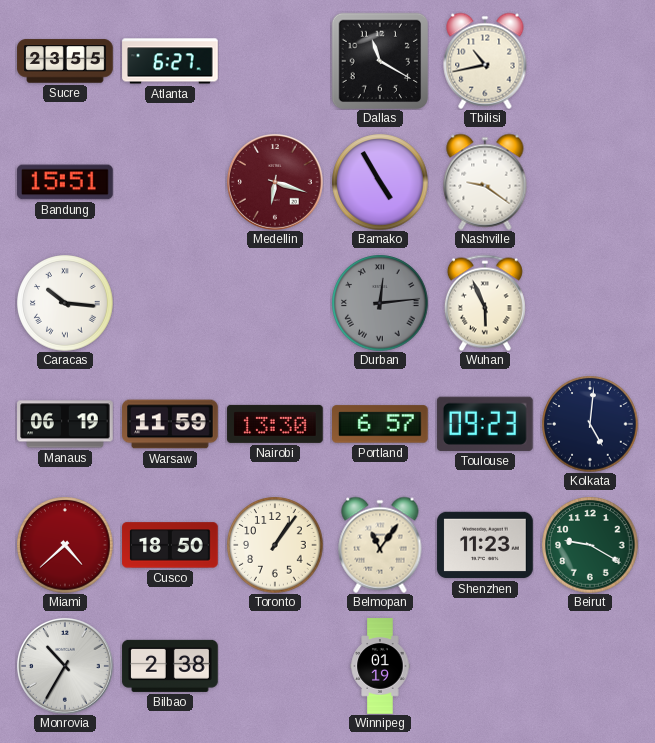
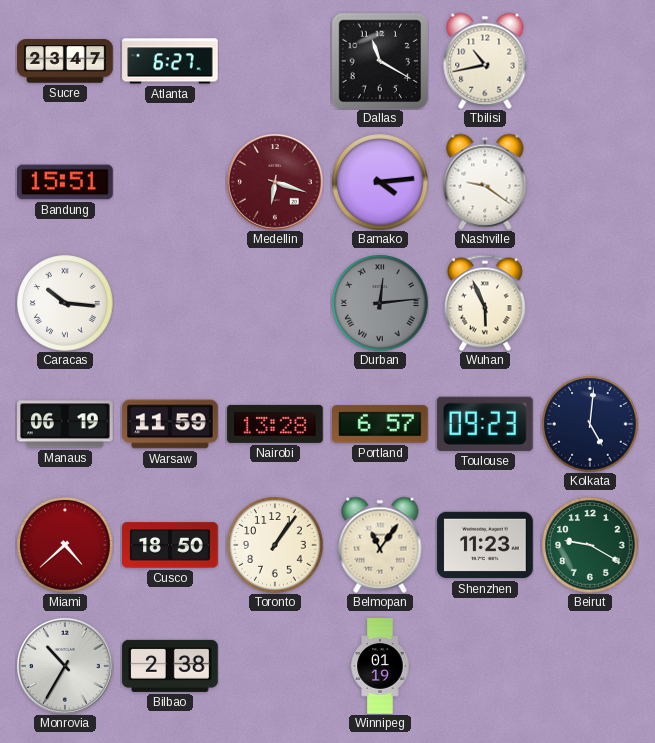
Sucre: 23:55 -> 23:47 (65, 61)
Bamako: 4:55 -> 4:14 (380, 182)
Nairobi: 13:30 -> 13:28 (275, 424)
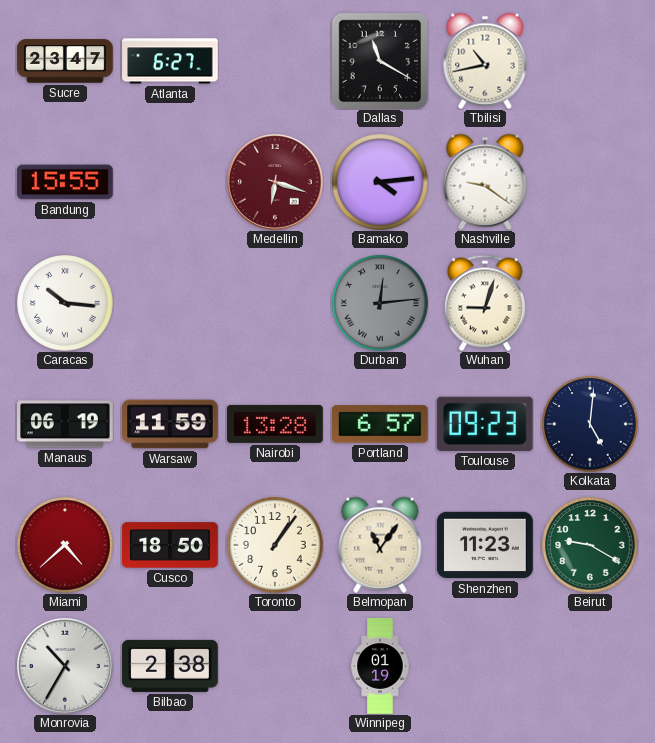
Bandung: 15:51 -> 15:55 (65, 182)
Wuhan: 5:56 -> 9:03 (485, 303)
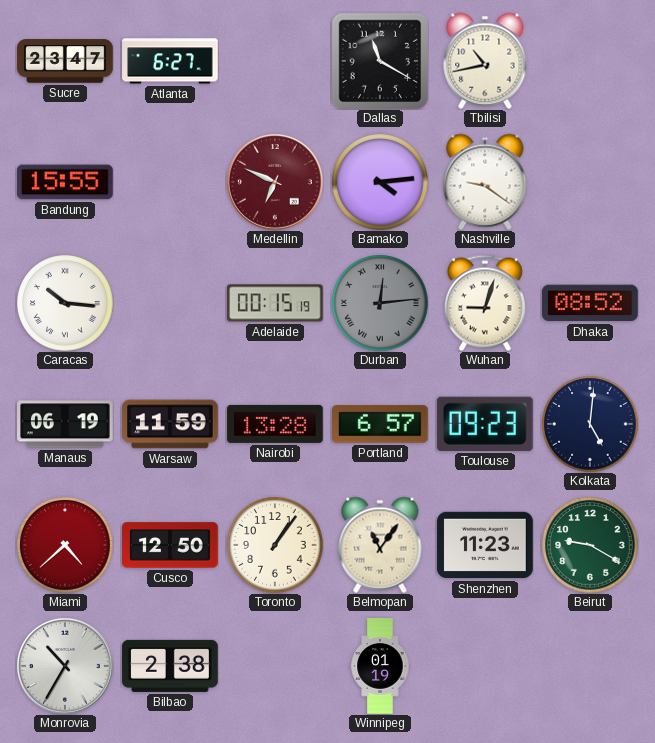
Medellin: 6:18 -> 6:49 (275, 182)
Adelaide: none -> 00:15 (275, 303)
Dhaka: none -> 08:52 (591, 303)
Cusco: 18:50 -> 12:50 (170, 545)
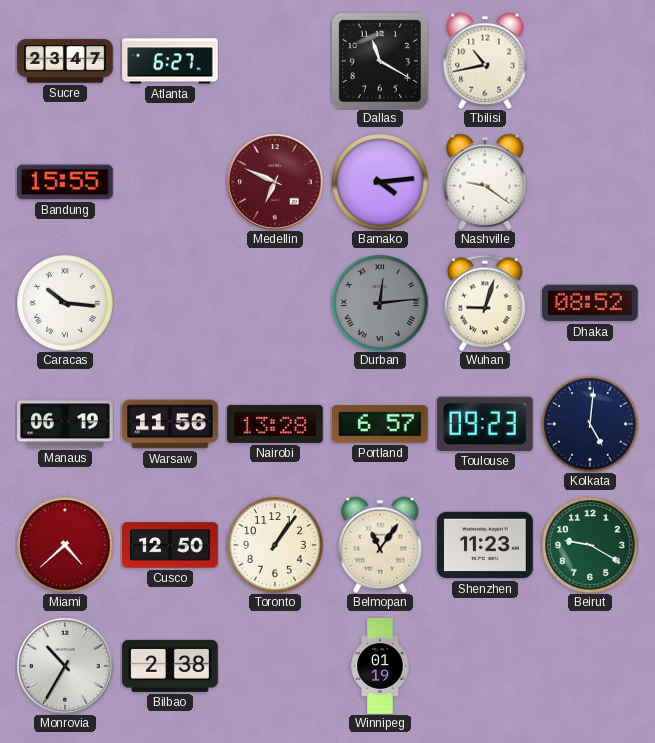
Adelaide: 00:15 -> none (275, 303)
Warsaw: 11:59 -> 11:56 (170, 424)
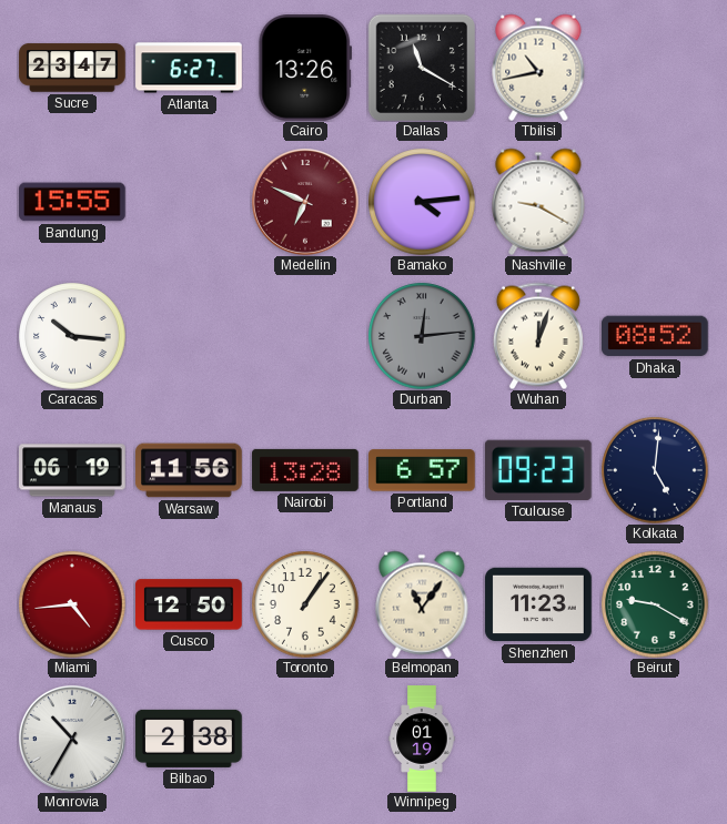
Cairo: none -> 13:26 (304, 69)
Nashville: 9:21 -> 9:20 (538, 202)
Wuhan: 9:03 -> 12:03 (538, 336)
Miami: 4:38 -> 4:44 (72, 604)
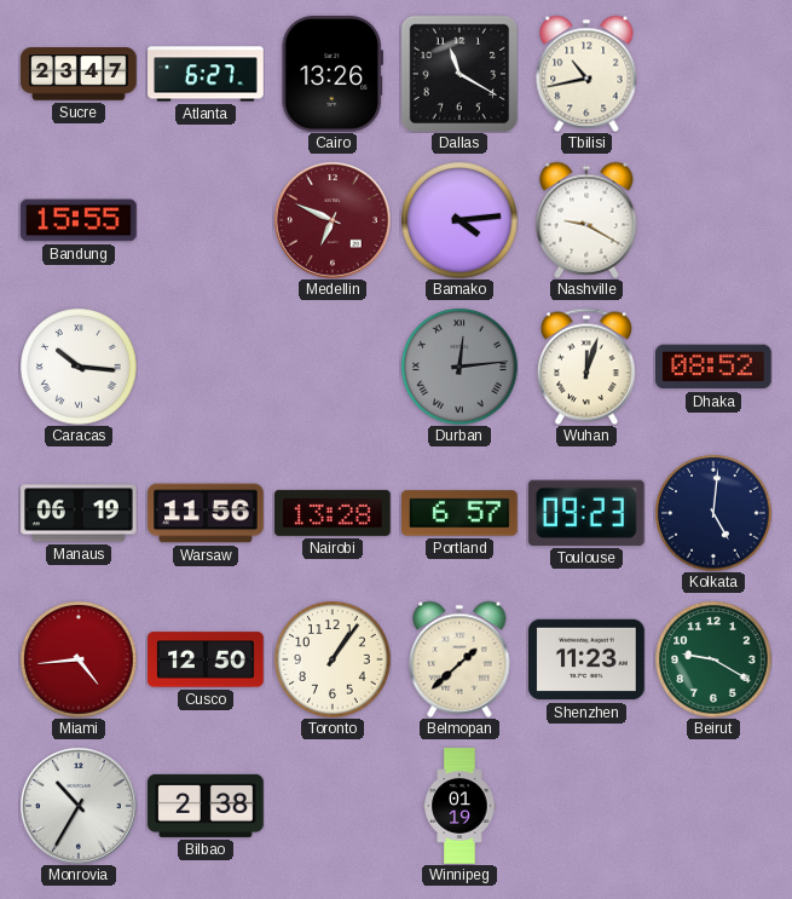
Belmopan: 11:06 -> 1:38 (459, 659)
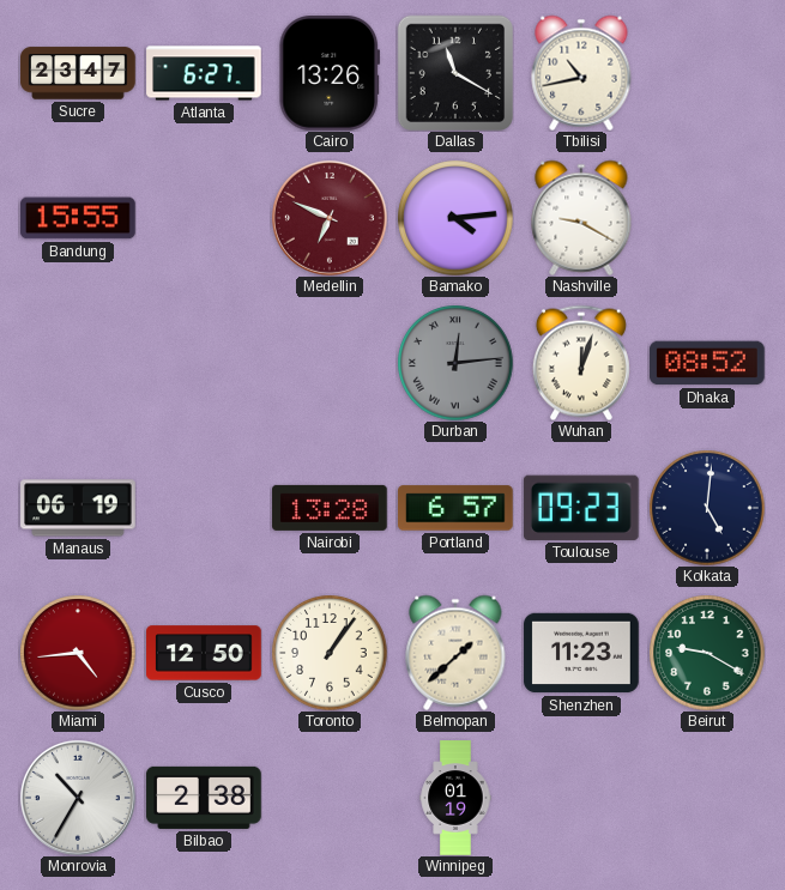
Caracas: 10:16 -> none (79, 367)
Warsaw: 11:56 -> none (206, 513)
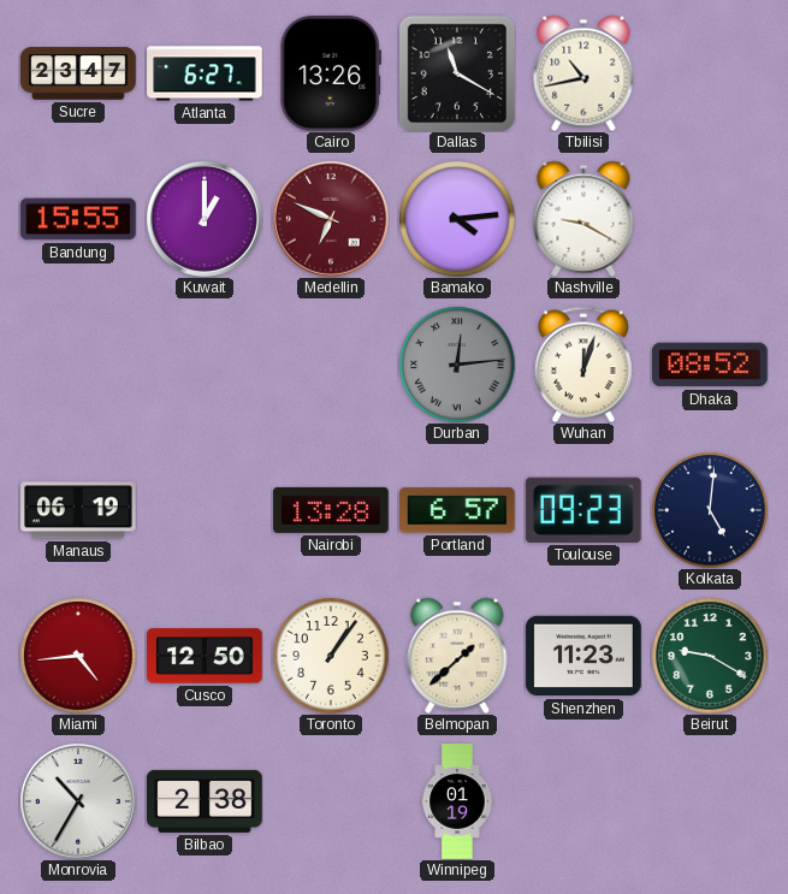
Kuwait: none -> 1:00 (205, 219)
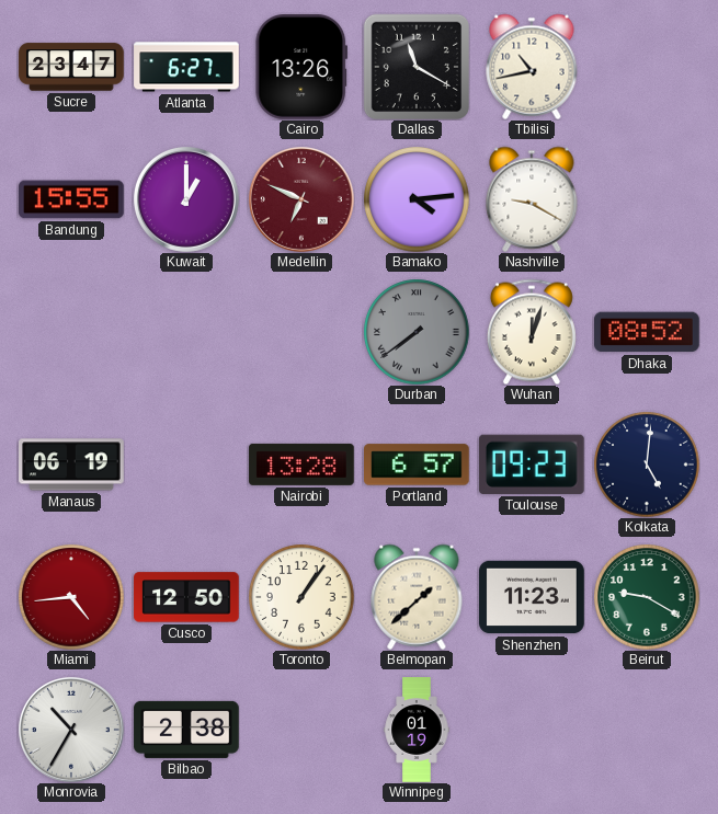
Durban: 12:14 -> 7:39 (417, 332)
